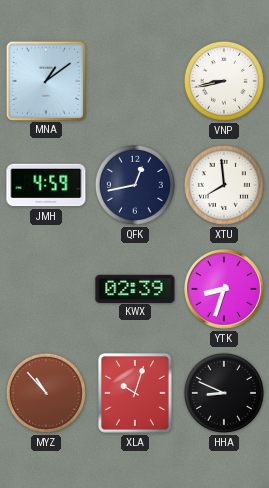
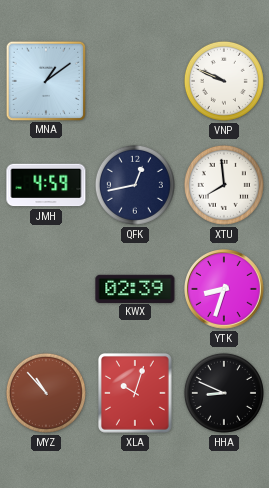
VNP: 8:43 -> 9:49 (224, 81)
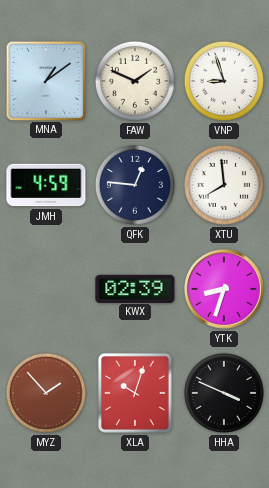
FAW: none -> 1:49 (135, 81)
VNP: 9:49 -> 8:57 (224, 81)
QFK: 12:43 -> 12:46 (135, 185)
MYZ: 10:53 -> 1:53 (46, 393)
HHA: 8:49 -> 3:49 (224, 393)
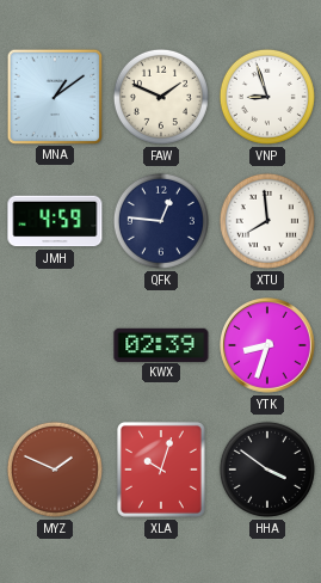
MYZ: 1:53 -> 1:49 (55, 470)
HHA: 3:49 -> 3:51 (267, 470)
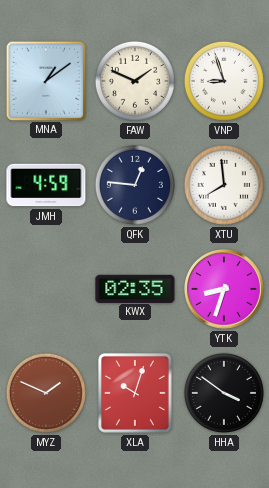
KWX: 02:39 -> 02:35 (135, 288)
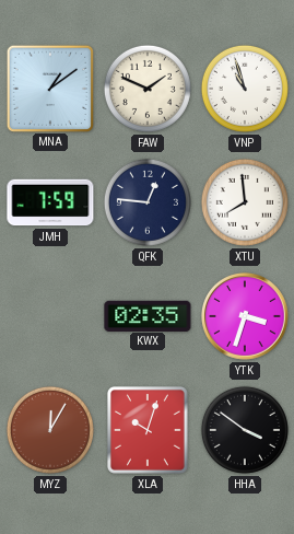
VNP: 8:57 -> 10:57 (245, 89)
JMH: 4:59 -> 7:59 (50, 202)
YTK: 8:33 -> 3:33 (246, 317)
MYZ: 1:49 -> 12:05 (50, 430)
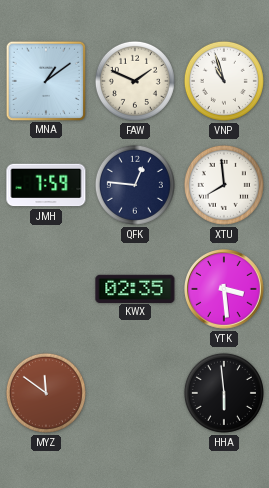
YTK: 3:33 -> 3:29 (225, 290)
MYZ: 12:05 -> 11:51 (46, 393)
XLA: 10:03 -> none (148, 430)
HHA: 3:51 -> 5:59 (224, 393)
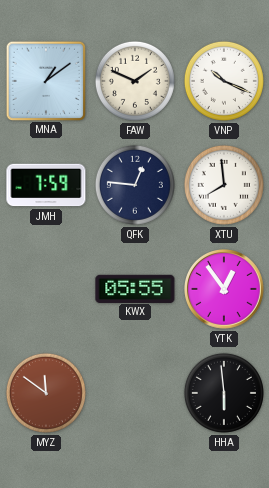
VNP: 10:57 -> 10:19 (224, 81)
KWX: 02:35 -> 05:55 (135, 288)
YTK: 3:29 -> 12:54 (225, 290)
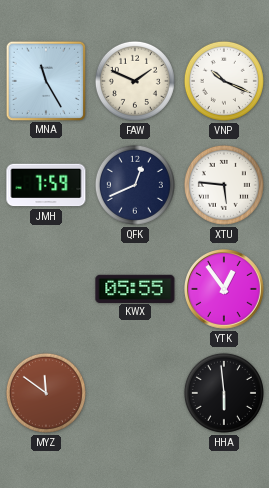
MNA: 1:09 -> 11:25 (45, 80)
QFK: 12:46 -> 12:41 (135, 185)
XTU: 7:59 -> 5:46 (224, 185)
